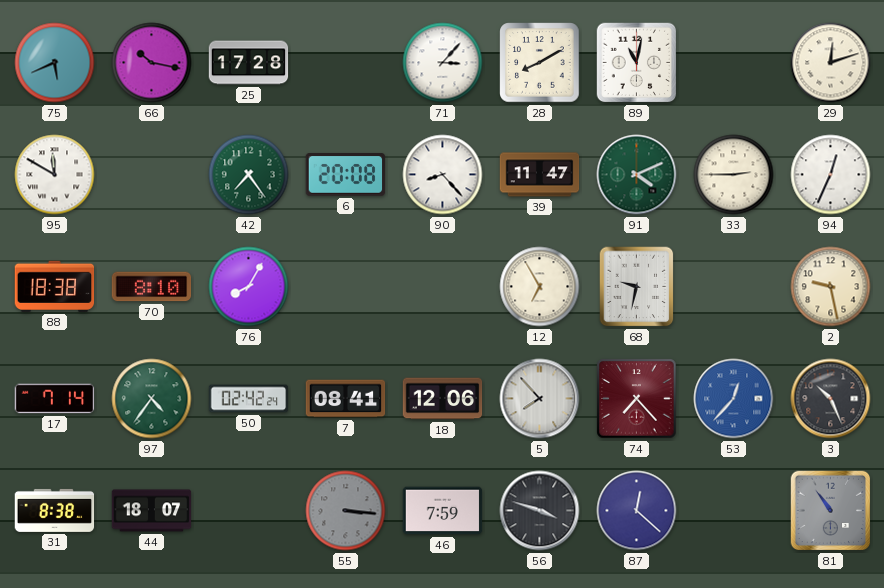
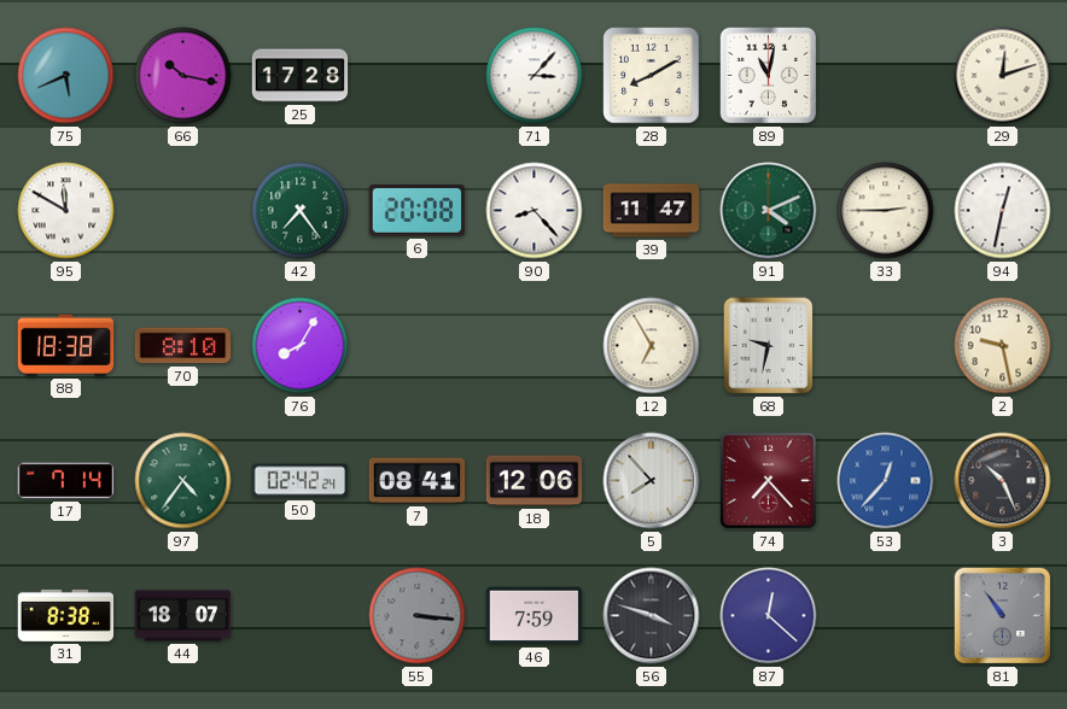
94: 12:34 -> 12:32 (1003, 211)
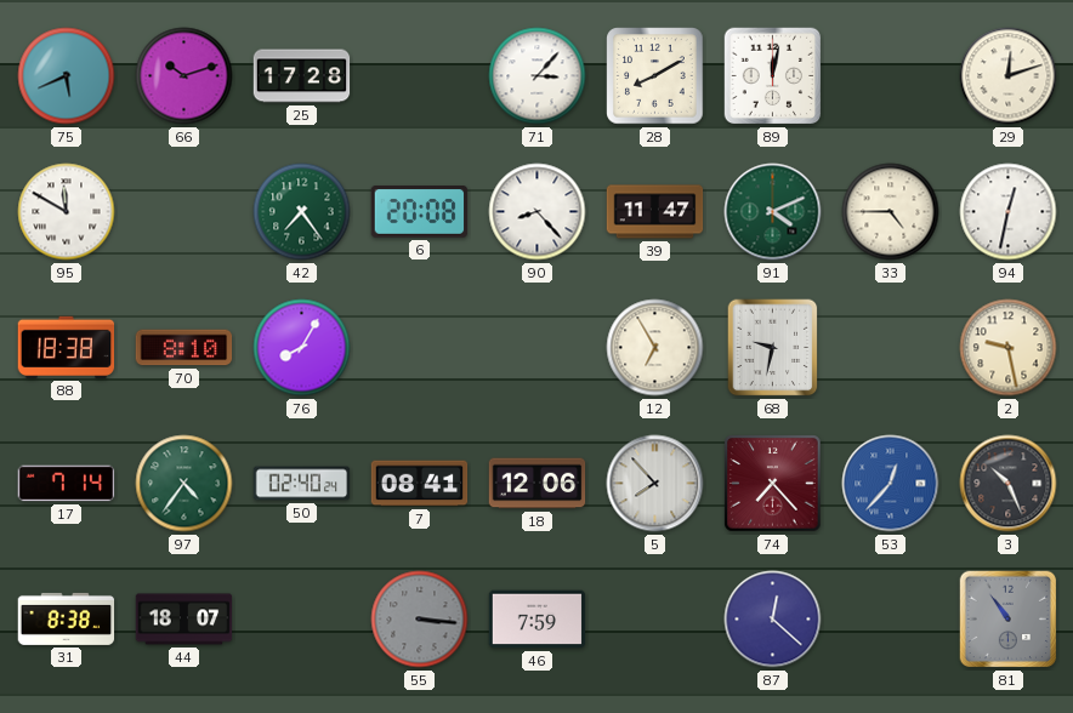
66: 10:17 -> 10:12 (184, 76)
89: 11:02 -> 12:02 (773, 76)
33: 2:45 -> 4:45 (891, 212)
50: 02:42 -> 02:40 (302, 484)
56: 3:48 -> none (652, 616)
